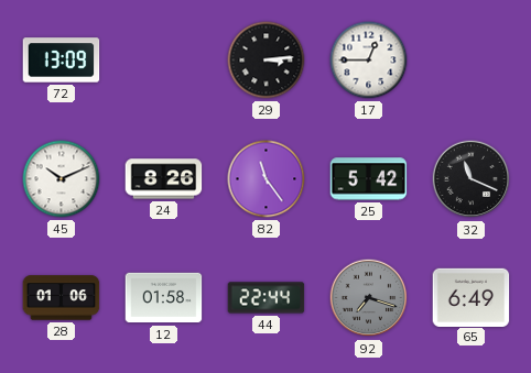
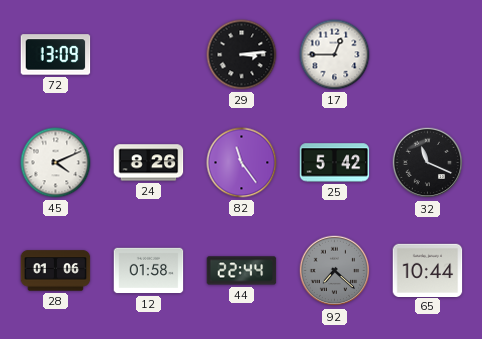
45: 10:11 -> 4:11 (56, 163)
92: 7:18 -> 7:22 (335, 271)
65: 6:49 -> 10:44 (428, 270)
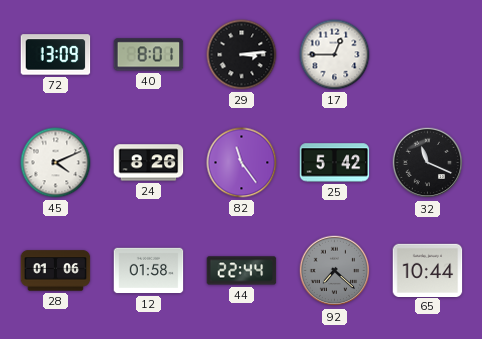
40: none -> 8:01 (149, 55)
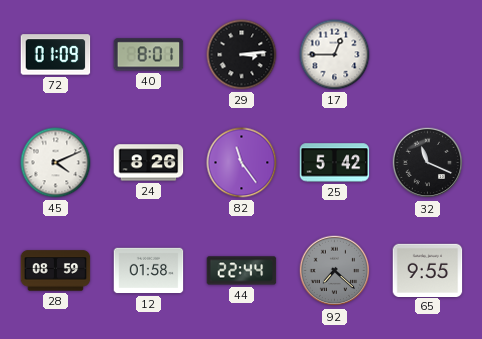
72: 13:09 -> 01:09 (56, 55)
28: 01:06 -> 08:59 (56, 271)
65: 10:44 -> 9:55 (428, 270)
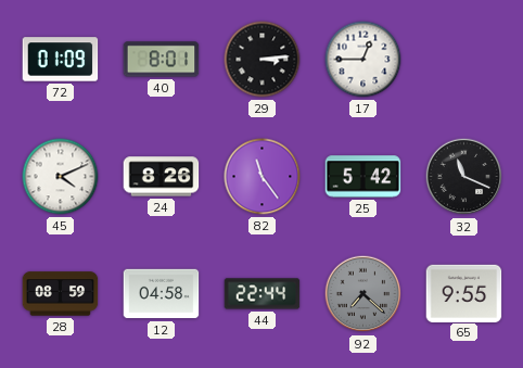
12: 01:58 -> 04:58 (162, 294)
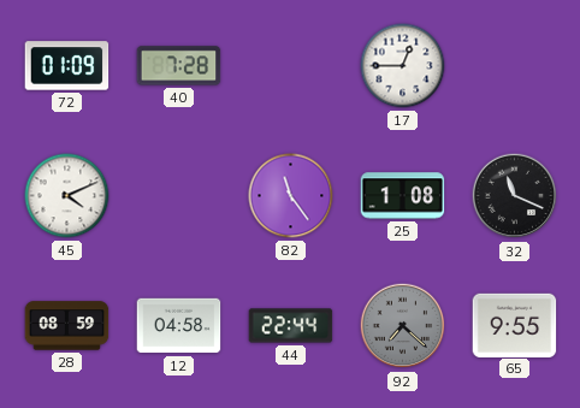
40: 8:01 -> 7:28 (179, 66)
29: 3:14 -> none (263, 60)
24: 8:26 -> none (162, 177)
25: 5:42 -> 1:08 (403, 196)
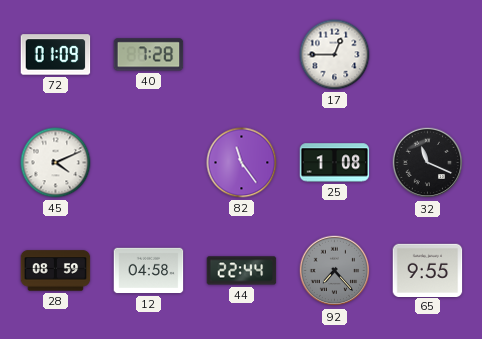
92: 7:22 -> 7:23 (335, 271)
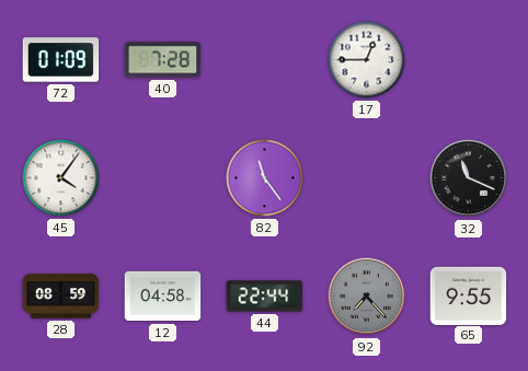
45: 4:11 -> 4:06 (61, 178)
25: 1:08 -> none (335, 163)
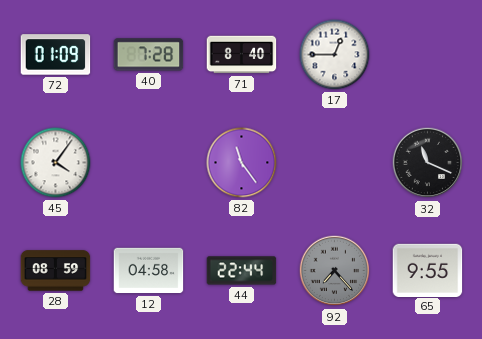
71: none -> 8:40 (242, 55)
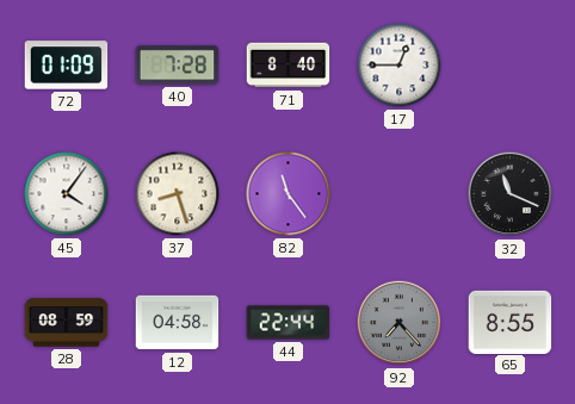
37: none -> 8:27 (178, 194)
65: 9:55 -> 8:55 (511, 322)
